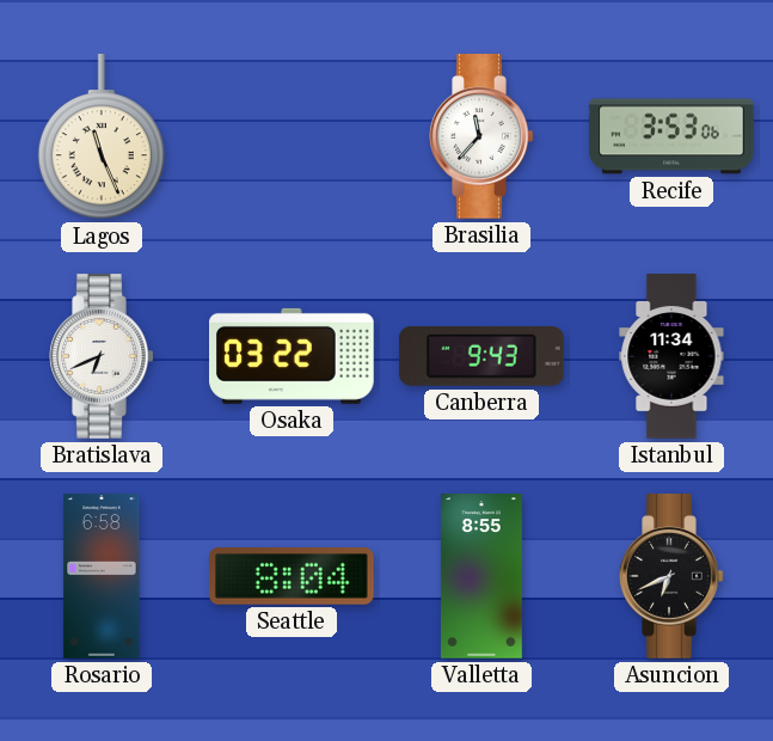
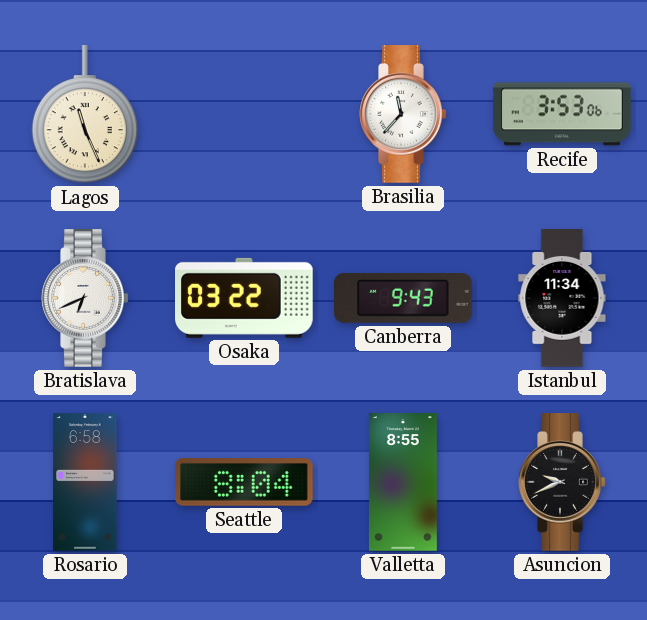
Asuncion: 6:41 -> 9:41 (562, 482)
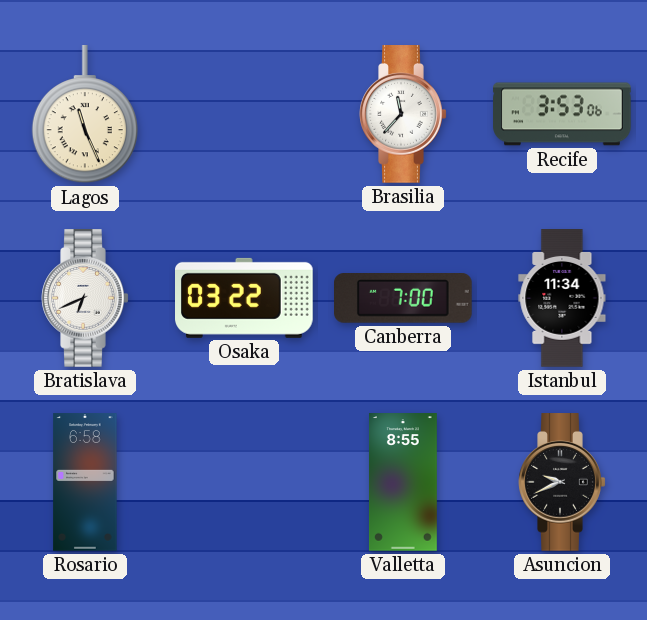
Canberra: 9:43 -> 7:00 (404, 299)
Seattle: 8:04 -> none (245, 483)
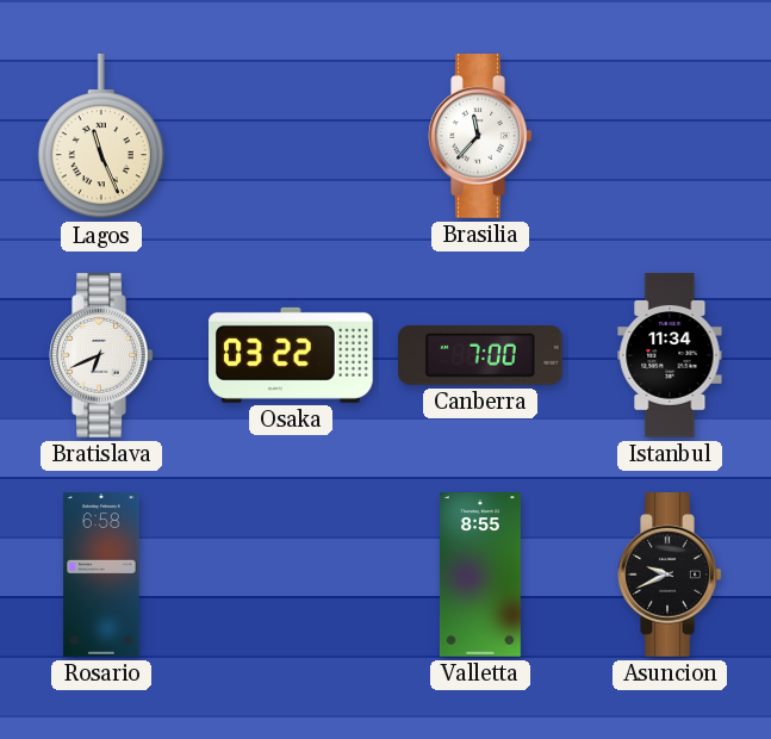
Recife: 3:53 -> none (562, 114)
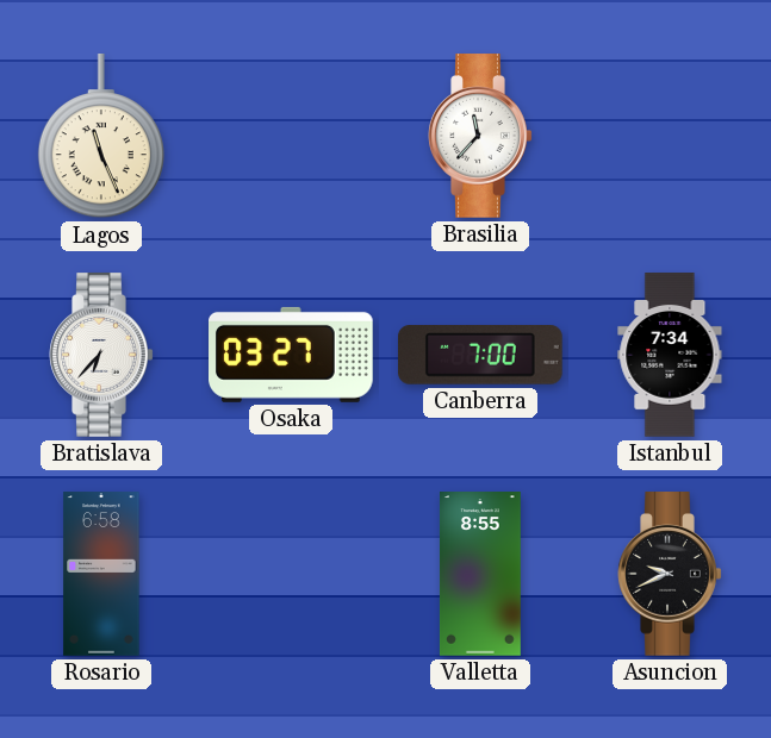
Bratislava: 6:41 -> 6:37 (101, 355)
Osaka: 03:22 -> 03:27 (292, 355)
Istanbul: 11:34 -> 7:34 (670, 355)
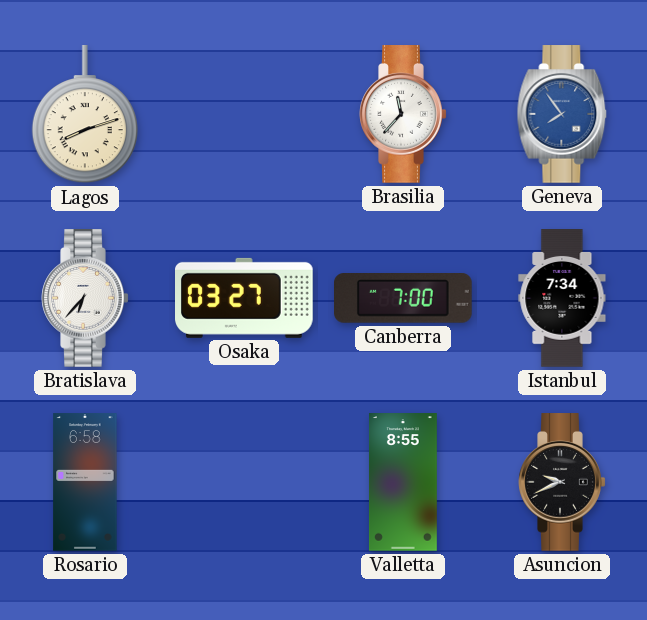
Lagos: 11:26 -> 8:12 (85, 115)
Geneva: none -> 7:54 (562, 114)
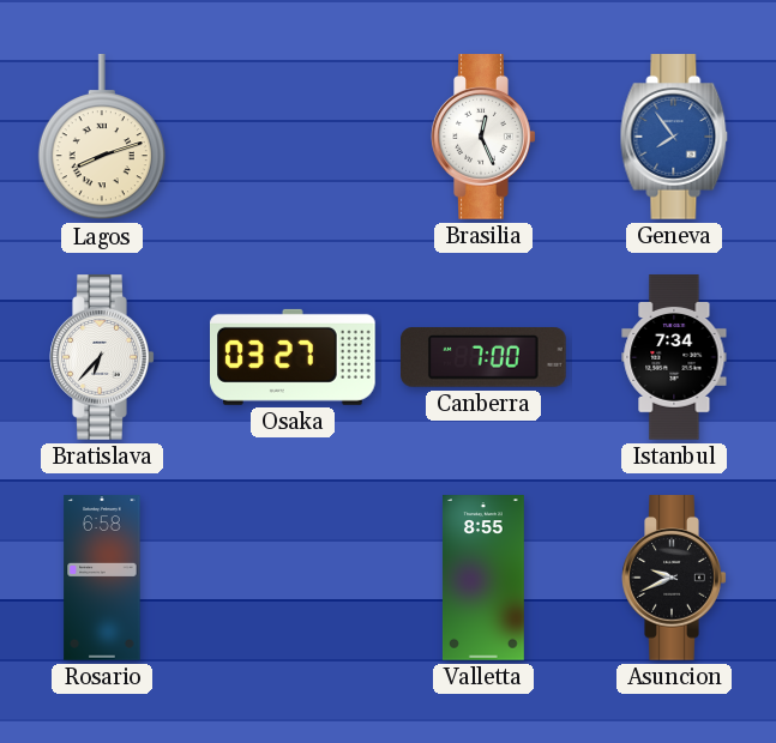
Brasilia: 11:37 -> 12:26 (483, 137)
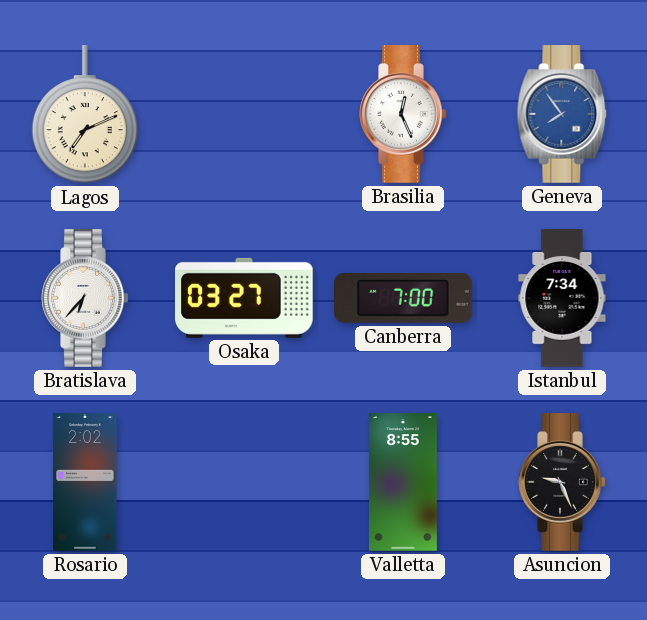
Lagos: 8:12 -> 7:11 (85, 115)
Rosario: 6:58 -> 2:02 (85, 482)
Asuncion: 9:41 -> 9:26 (562, 482)
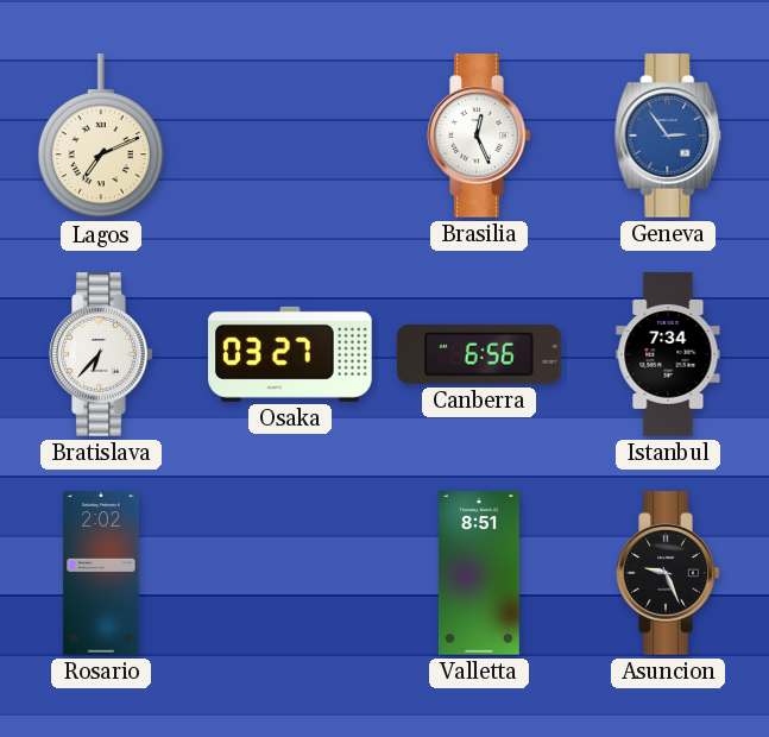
Geneva: 7:54 -> 2:54 (668, 136)
Canberra: 7:00 -> 6:56 (480, 355)
Valletta: 8:55 -> 8:51 (479, 573)
